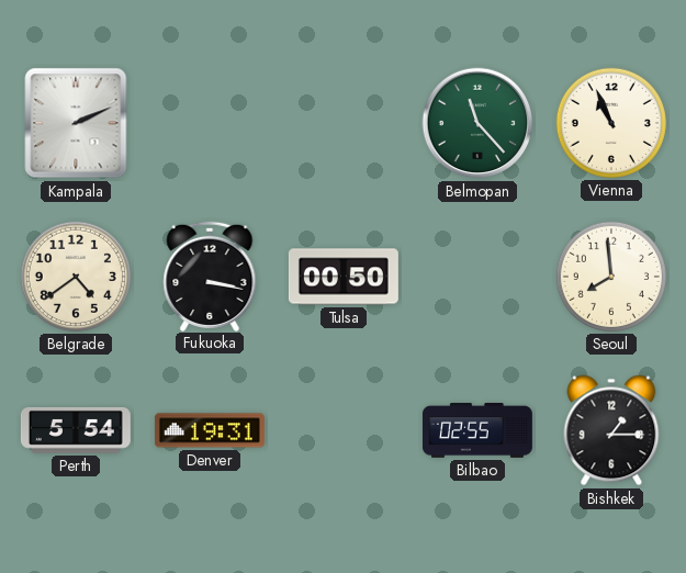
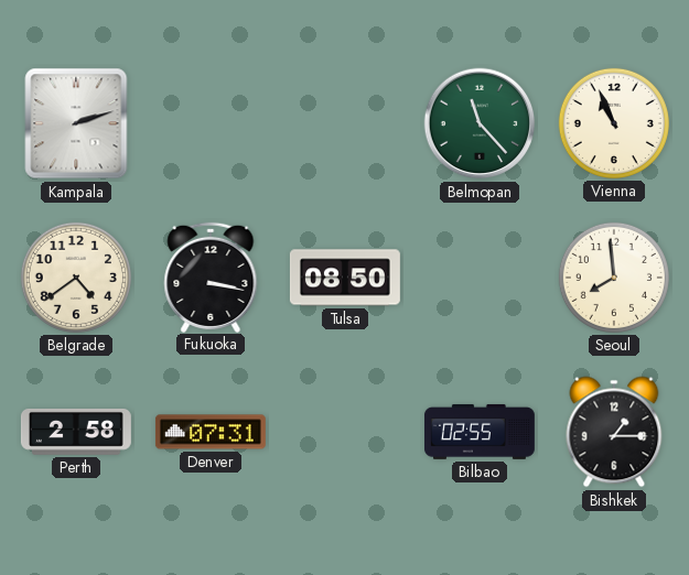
Kampala: 2:11 -> 2:12 (76, 123)
Tulsa: 00:50 -> 08:50 (345, 278)
Perth: 5:54 -> 2:58 (76, 432)
Denver: 19:31 -> 07:31 (211, 432)
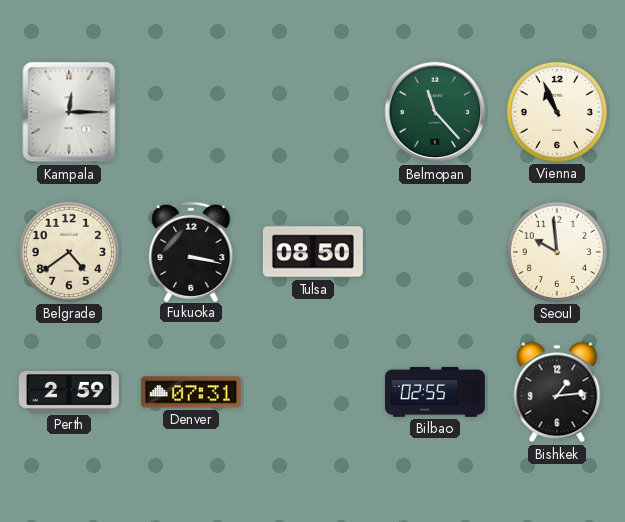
Kampala: 2:12 -> 12:15 (69, 112)
Seoul: 7:59 -> 9:59 (557, 252)
Perth: 2:58 -> 2:59 (69, 392)
Bishkek: 1:15 -> 1:14 (557, 392)
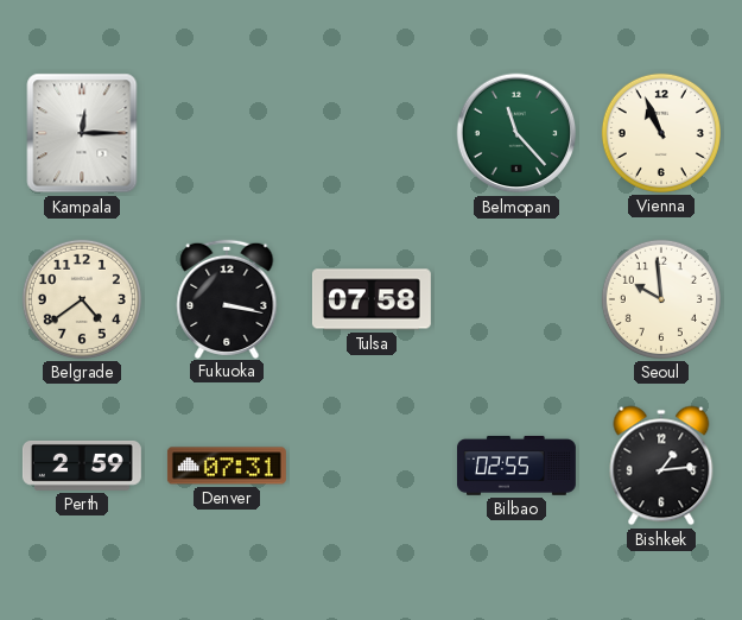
Tulsa: 08:50 -> 07:58 (372, 299)
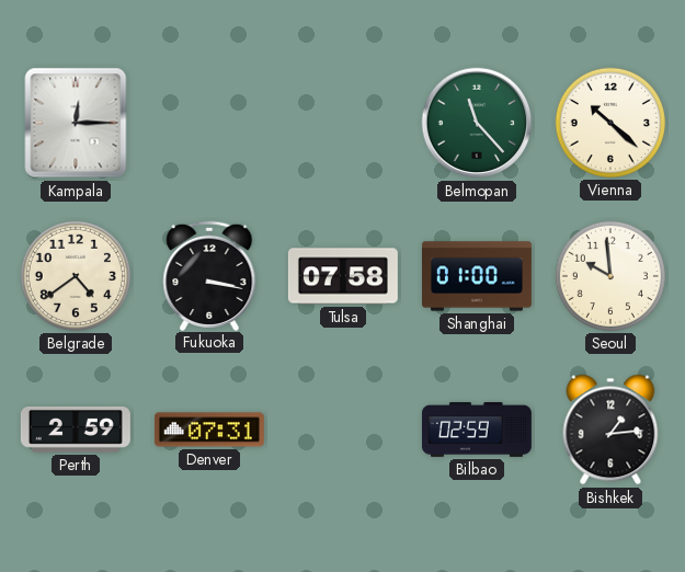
Vienna: 10:56 -> 10:22 (610, 123)
Shanghai: none -> 01:00 (477, 276)
Bilbao: 02:55 -> 02:59 (477, 430)
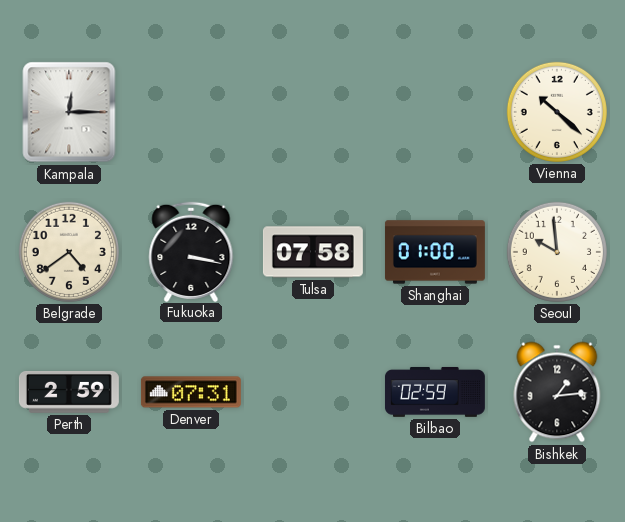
Belmopan: 11:23 -> none (477, 123)
